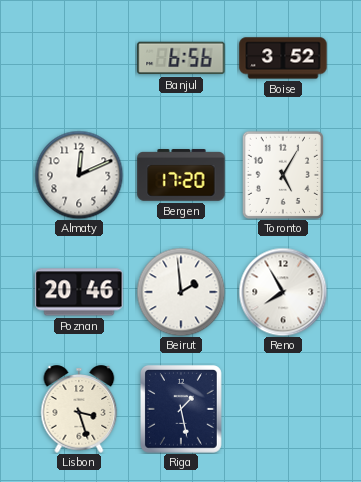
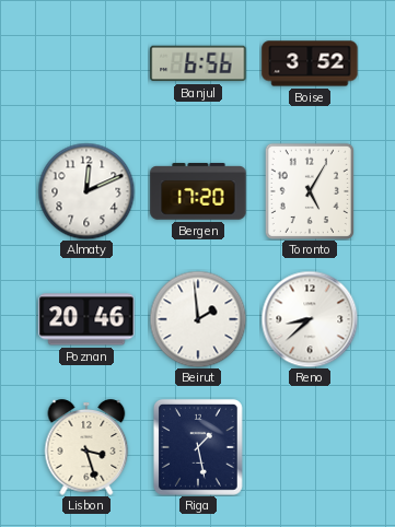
Reno: 7:55 -> 8:38 (310, 319)
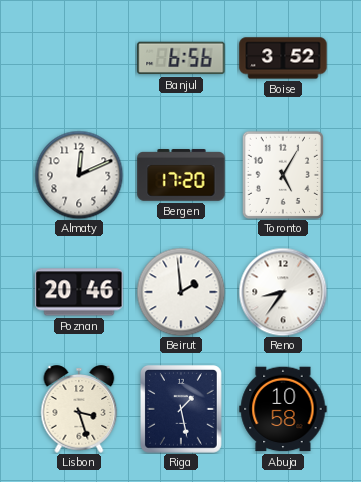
Reno: 8:38 -> 8:36 (283, 292)
Abuja: none -> 10:58 (283, 409)
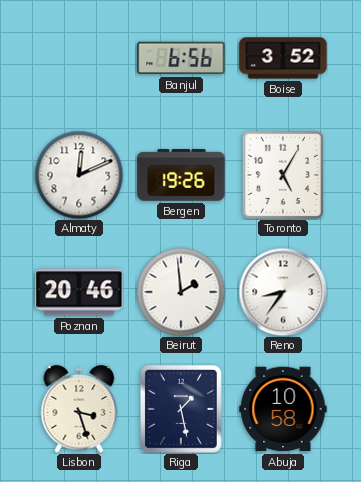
Bergen: 17:20 -> 19:26 (181, 175)
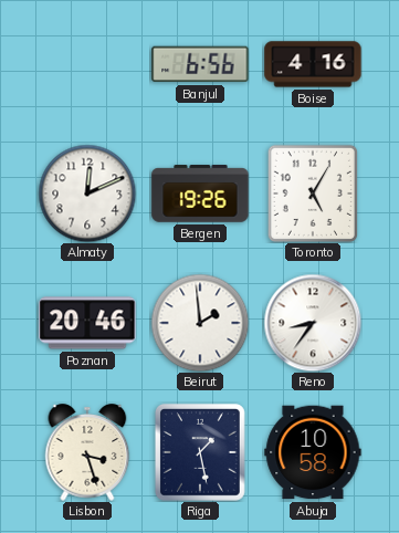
Boise: 3:52 -> 4:16 (313, 64)
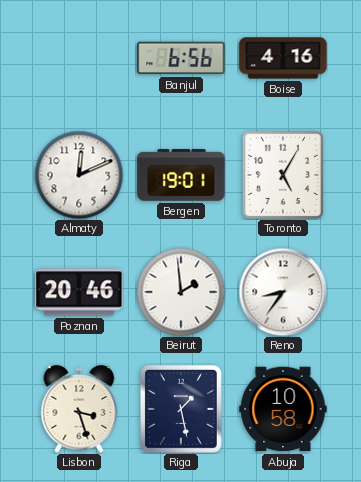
Bergen: 19:26 -> 19:01 (181, 175)
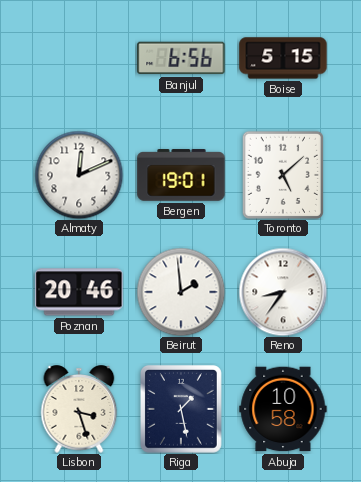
Boise: 4:16 -> 5:15 (283, 58)
Toronto: 5:05 -> 5:08 (283, 175)
